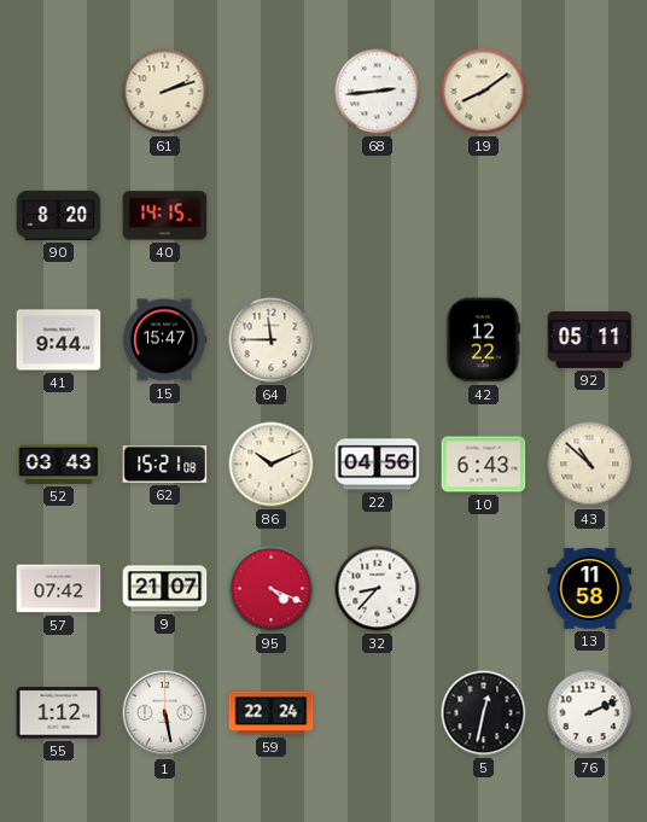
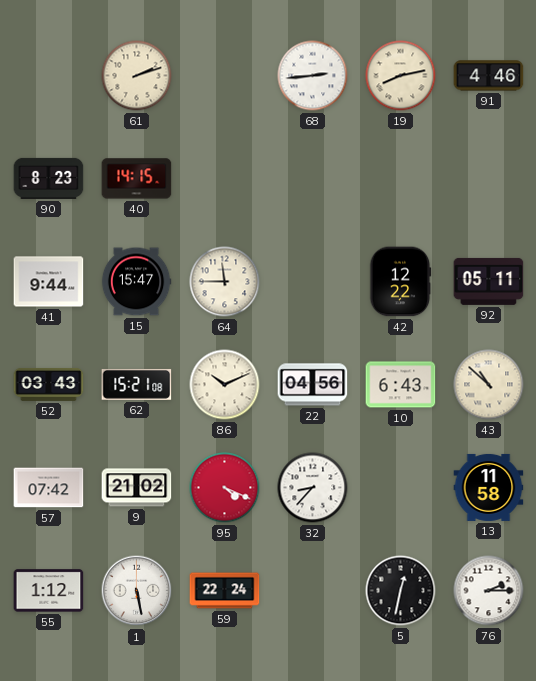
19: 8:09 -> 8:13 (401, 76)
91: none -> 4:46 (489, 76)
90: 8:20 -> 8:23 (49, 178)
9: 21:07 -> 21:02 (137, 488)
76: 2:11 -> 2:15 (489, 591)
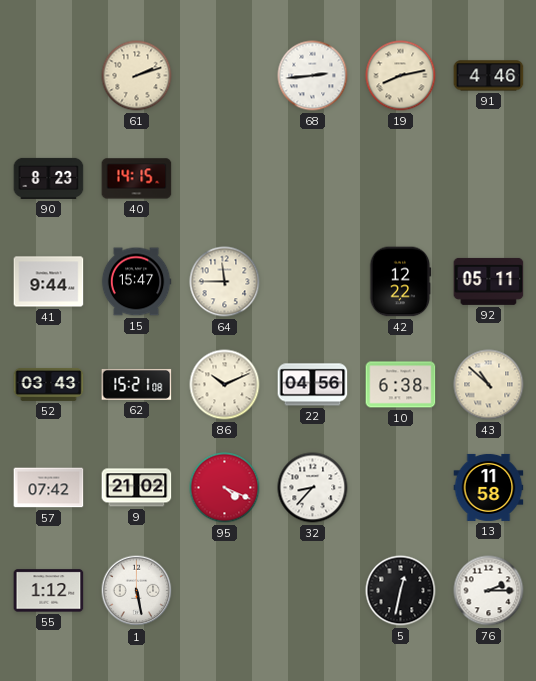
10: 6:43 -> 6:38 (401, 385)
59: 22:24 -> none (225, 591)
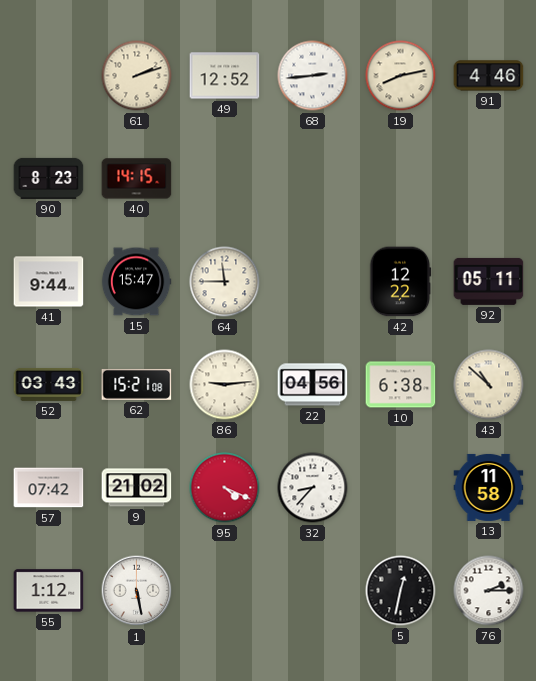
49: none -> 12:52 (225, 76)
86: 10:11 -> 9:14 (225, 385)
